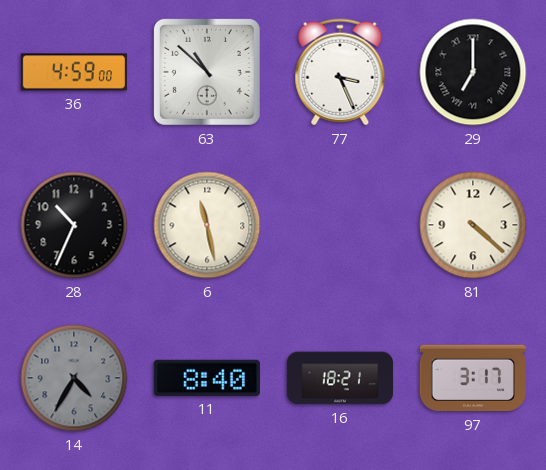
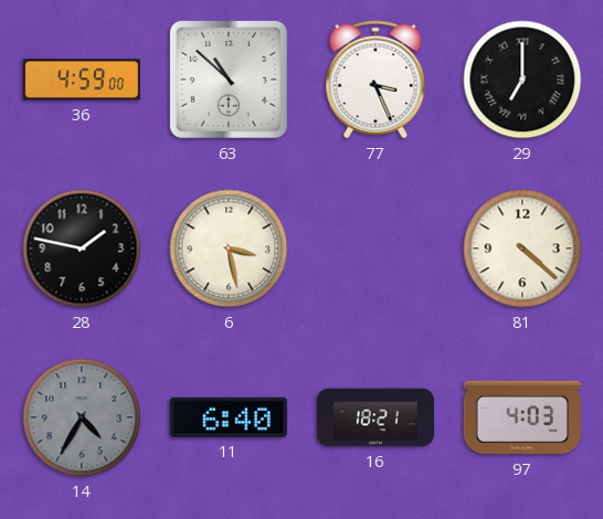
28: 10:34 -> 1:47 (82, 248)
6: 11:28 -> 3:28 (229, 248)
11: 8:40 -> 6:40 (229, 417)
97: 3:17 -> 4:03 (522, 417)
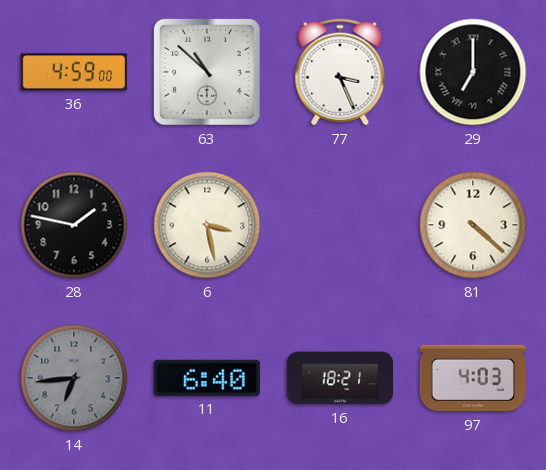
14: 4:35 -> 6:44 (74, 378)
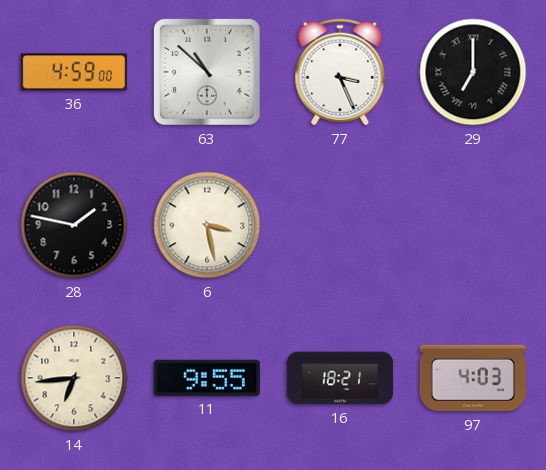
81: 4:22 -> none (473, 225)
14 dial: grey -> cream (74, 378)
11: 6:40 -> 9:55 (207, 378)
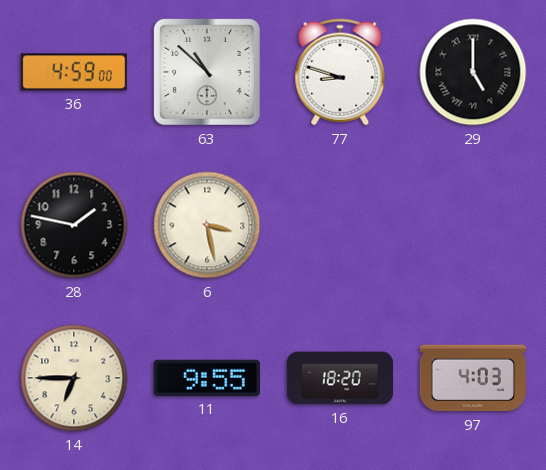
77: 3:26 -> 8:48 (340, 72)
29: 7:00 -> 5:00 (473, 72)
14: 6:44 -> 6:45 (74, 378)
16: 18:21 -> 18:20 (340, 378)
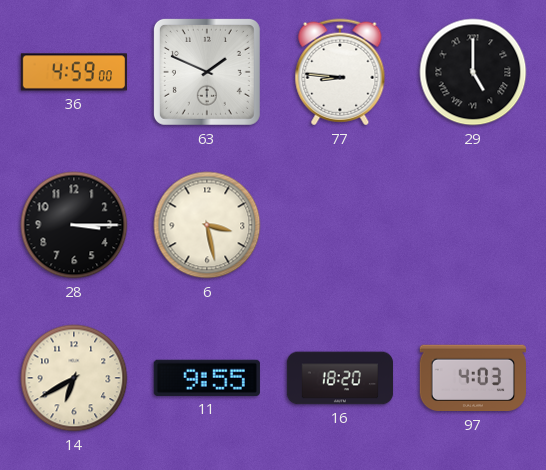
63: 10:52 -> 1:49 (207, 72)
77: 8:48 -> 8:46 (340, 72)
28: 1:47 -> 3:15 (74, 225)
14: 6:45 -> 6:40 (74, 378)
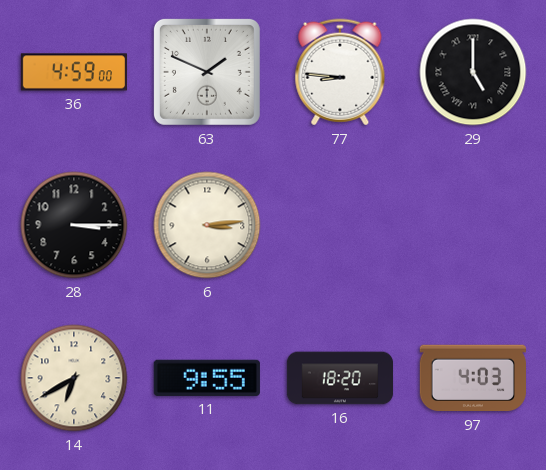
6: 3:28 -> 3:14 (207, 225)
